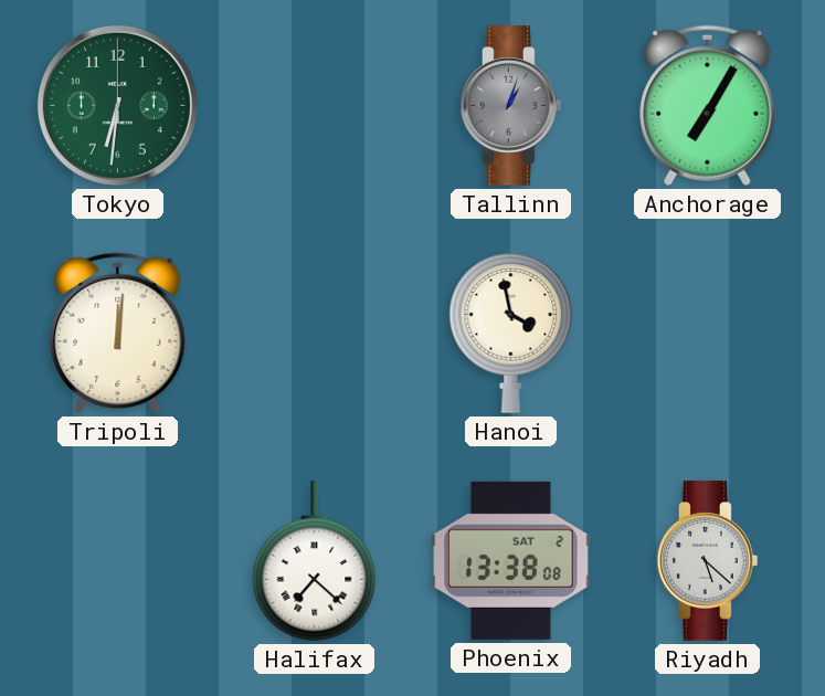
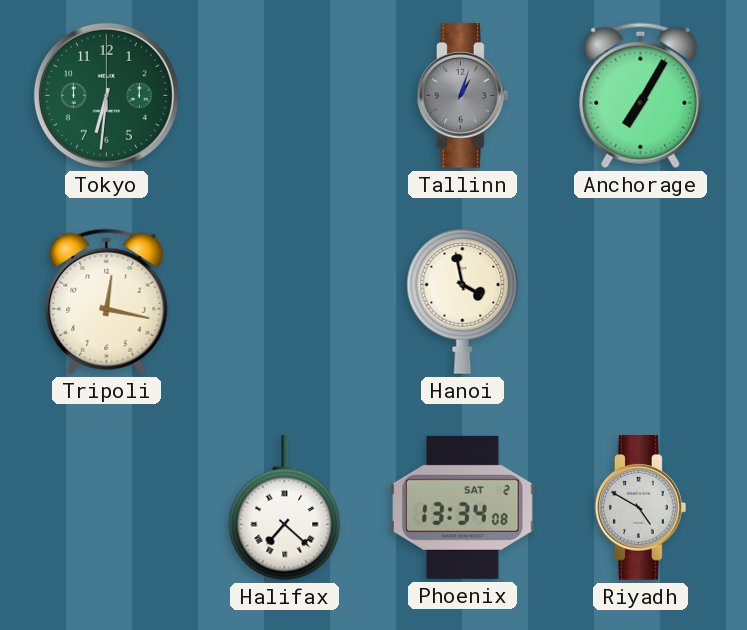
Tripoli: 12:01 -> 12:17 (107, 301)
Phoenix: 13:38 -> 13:34 (463, 507)
Riyadh: 5:22 -> 4:50 (641, 508)
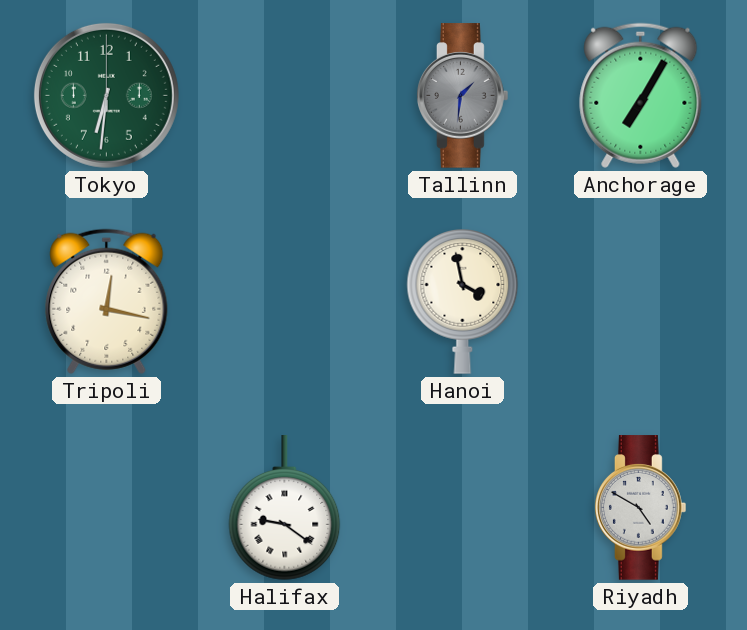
Tallinn: 1:03 -> 1:31 (463, 96)
Halifax: 7:22 -> 9:21 (285, 508)
Phoenix: 13:34 -> none (463, 507)
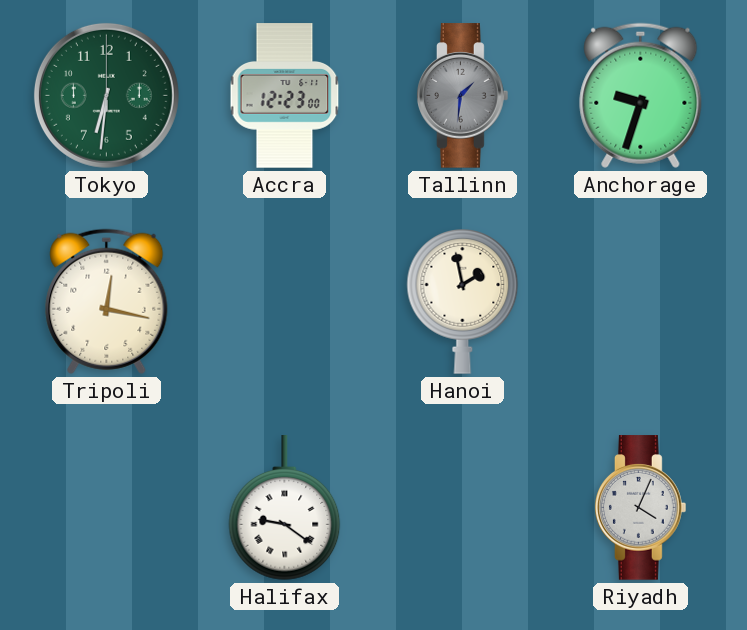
Accra: none -> 12:23 (285, 96)
Anchorage: 7:05 -> 9:33 (641, 95)
Hanoi: 3:58 -> 1:58 (463, 302)
Riyadh: 4:50 -> 4:04 (641, 508)
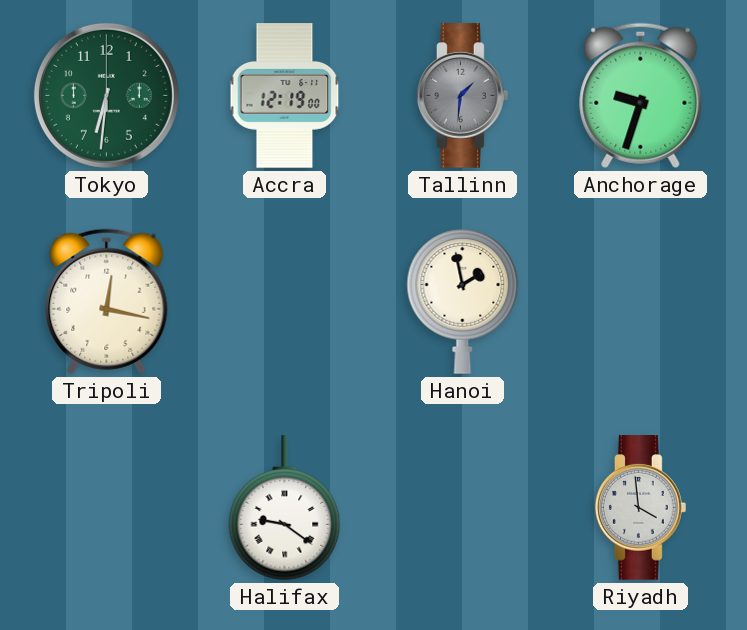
Accra: 12:23 -> 12:19 (285, 96)
Riyadh: 4:04 -> 3:59 (641, 508)
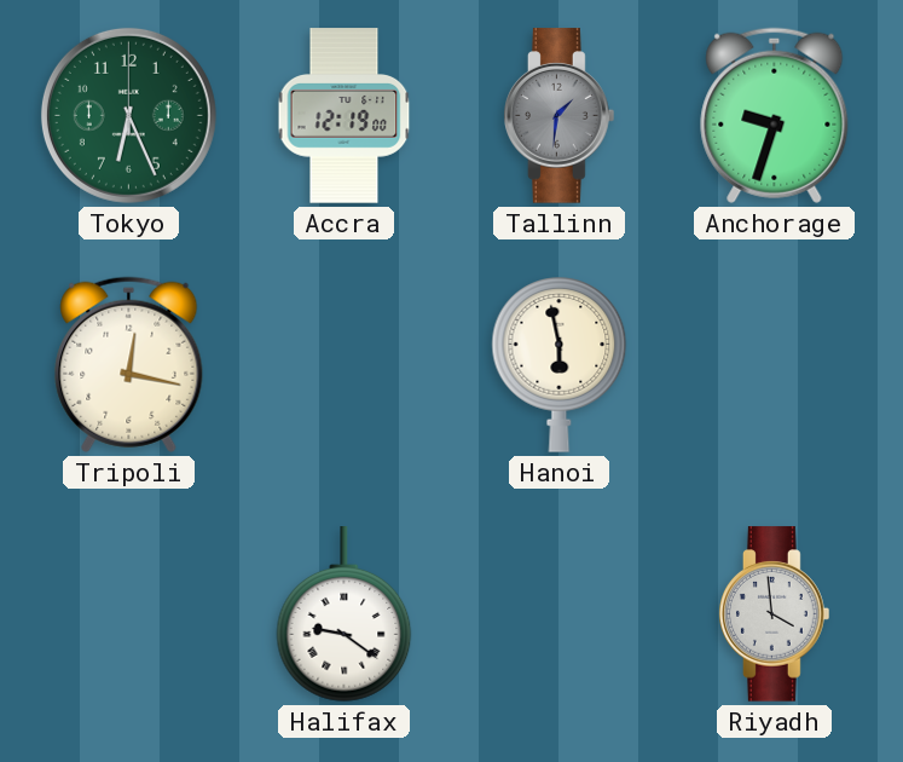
Tokyo: 6:31 -> 6:26 (128, 115)
Hanoi: 1:58 -> 5:58 (560, 365)
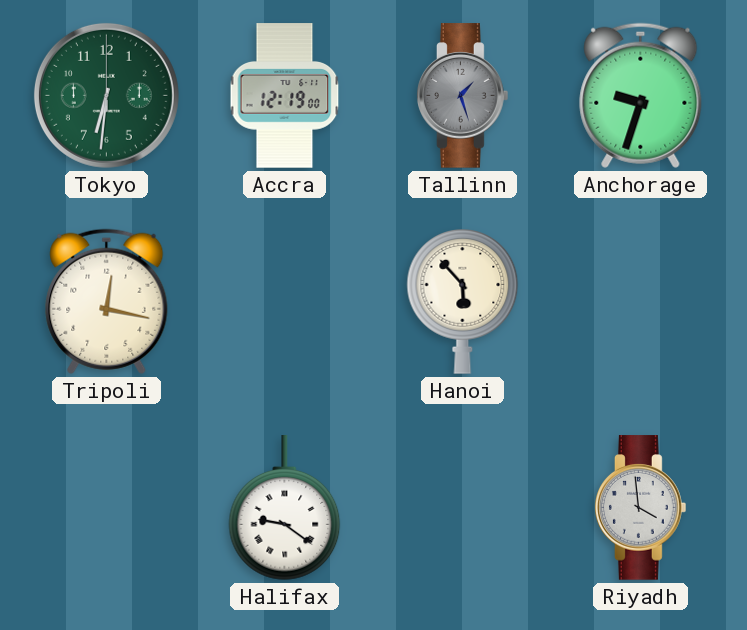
Tokyo: 6:26 -> 6:31 (106, 95)
Tallinn: 1:31 -> 1:27 (463, 96)
Hanoi: 5:58 -> 5:53 (463, 302)
